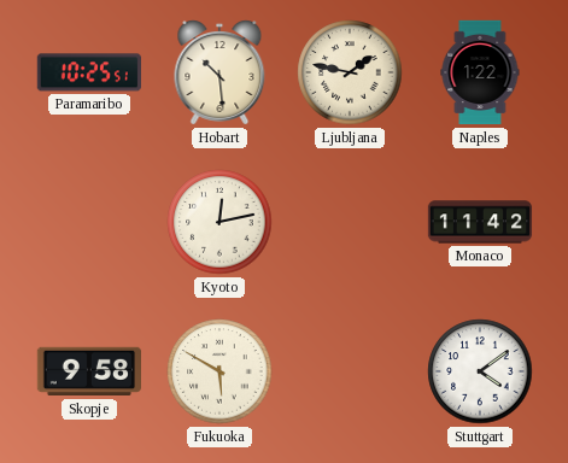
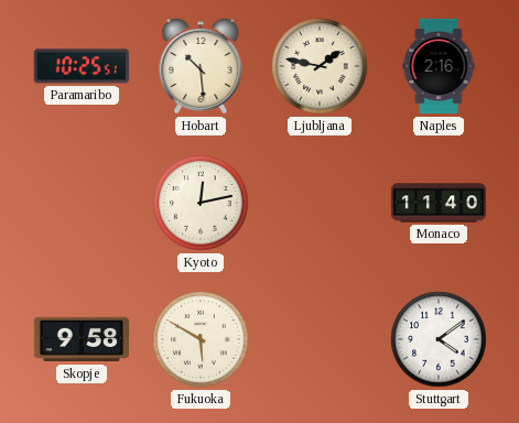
Naples: 1:22 -> 2:16 (439, 66)
Monaco: 11:42 -> 11:40 (439, 203)
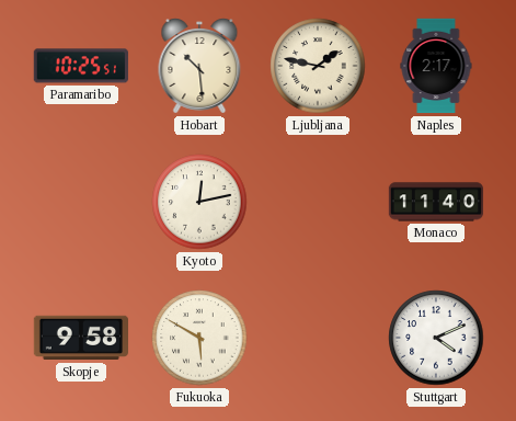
Naples: 2:16 -> 2:17 (436, 66)
Stuttgart: 4:09 -> 4:11 (436, 338)
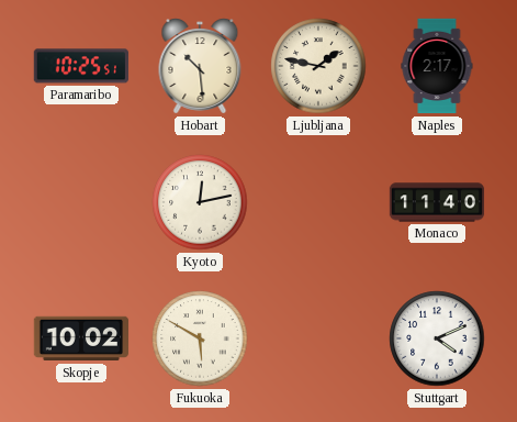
Skopje: 9:58 -> 10:02 (80, 338)
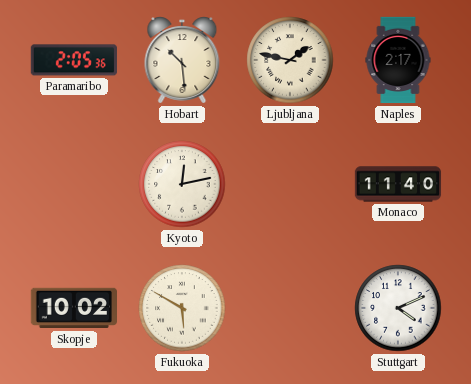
Paramaribo: 10:25 -> 2:05 (74, 60)
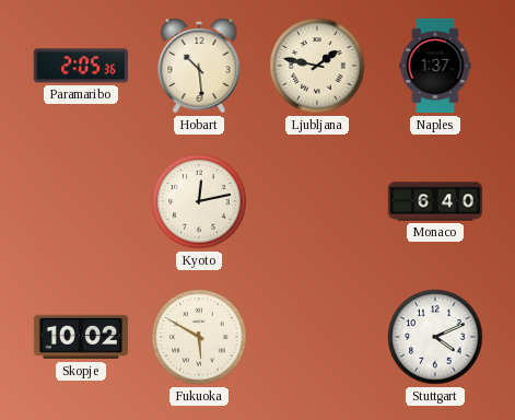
Naples: 2:17 -> 1:37 (435, 66)
Monaco: 11:40 -> 6:40 (435, 201)
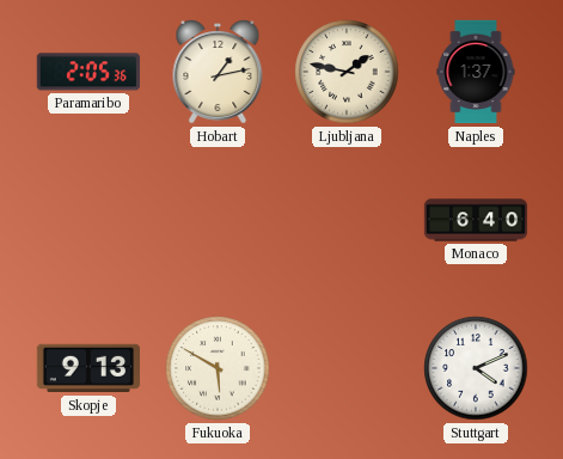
Hobart: 10:29 -> 1:13 (218, 72)
Kyoto: 12:13 -> none (199, 201)
Skopje: 10:02 -> 9:13 (87, 368)
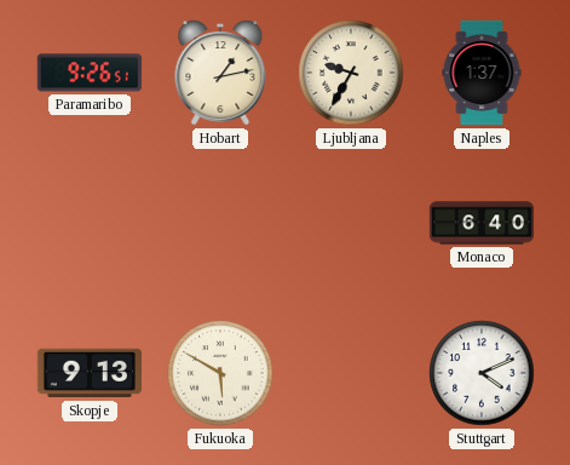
Paramaribo: 2:05 -> 9:26 (90, 73)
Ljubljana: 1:47 -> 9:35 (351, 73)
